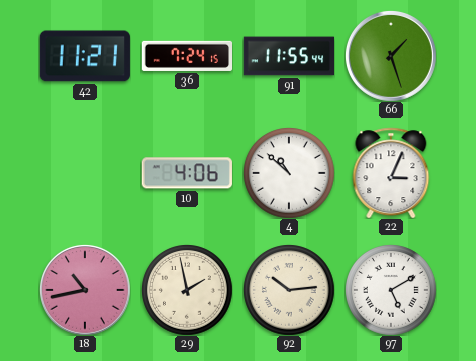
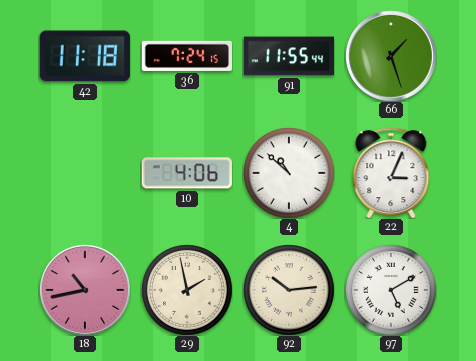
42: 11:21 -> 11:18 (85, 56)
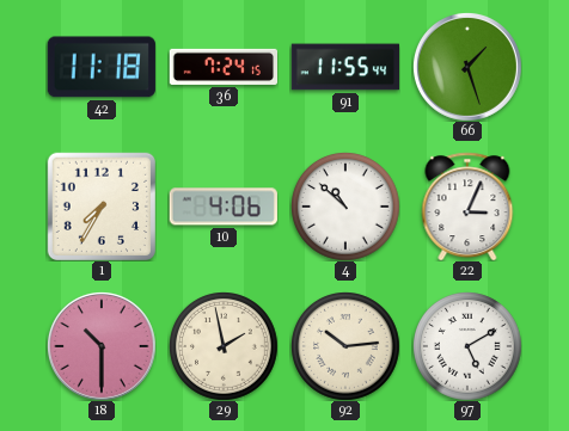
1: none -> 7:35 (102, 207)
18: 10:43 -> 10:30 (102, 346)
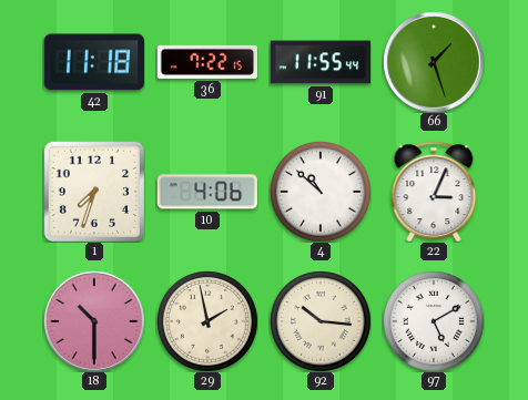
36: 7:24 -> 7:22 (206, 62)
1: 7:35 -> 7:33 (94, 192)
92: 10:14 -> 10:16 (321, 321)
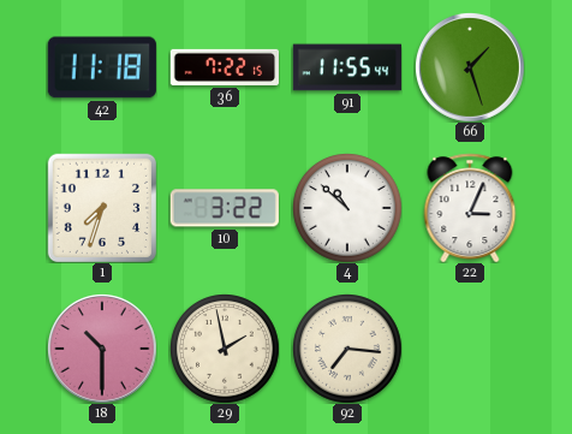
10: 4:06 -> 3:22 (225, 208)
92: 10:16 -> 7:16 (347, 349)
97: 5:10 -> none (434, 321)
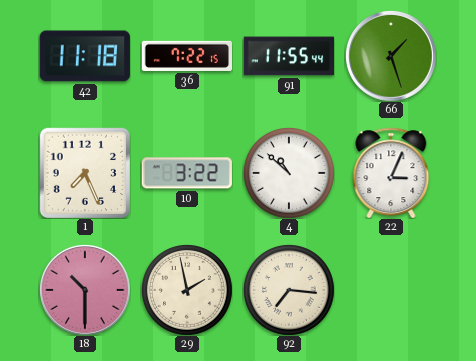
1: 7:33 -> 7:26 (85, 173)
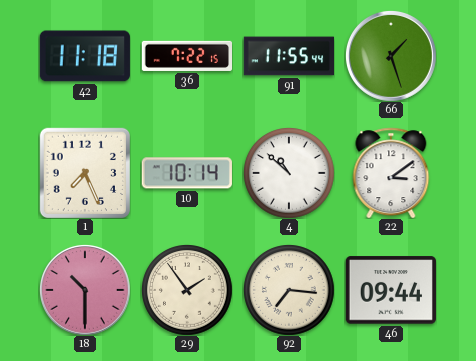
10: 3:22 -> 10:14 (187, 173)
22: 3:04 -> 3:09 (391, 173)
29: 1:58 -> 1:54 (187, 290)
46: none -> 09:44 (391, 290)
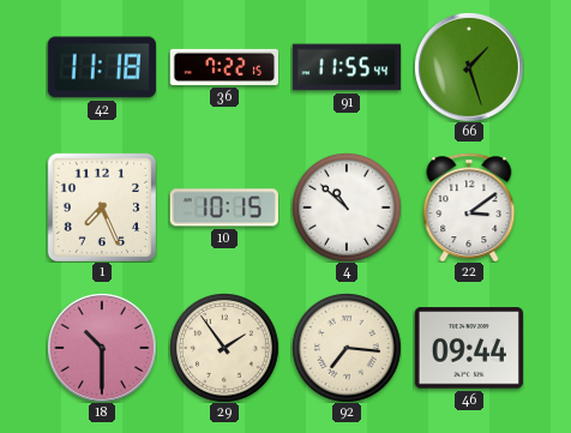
10: 10:14 -> 10:15 (224, 208)
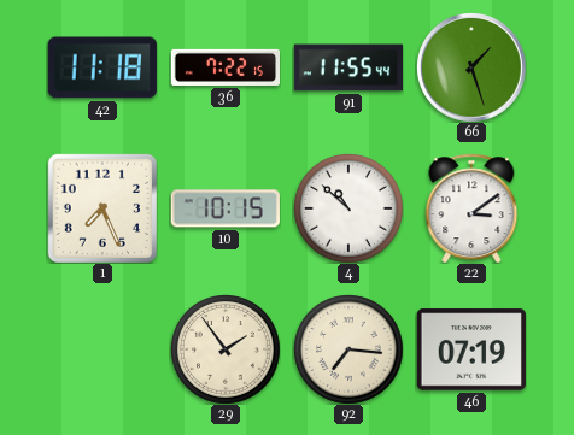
18: 10:30 -> none (102, 348)
46: 09:44 -> 07:19 (471, 349)
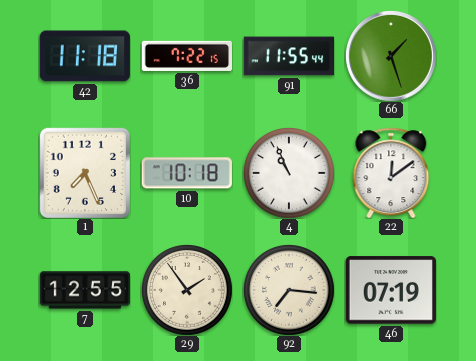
10: 10:15 -> 10:18 (187, 173)
4: 10:52 -> 10:56 (289, 173)
22: 3:09 -> 12:09 (391, 173)
7: none -> 12:55 (84, 290)
